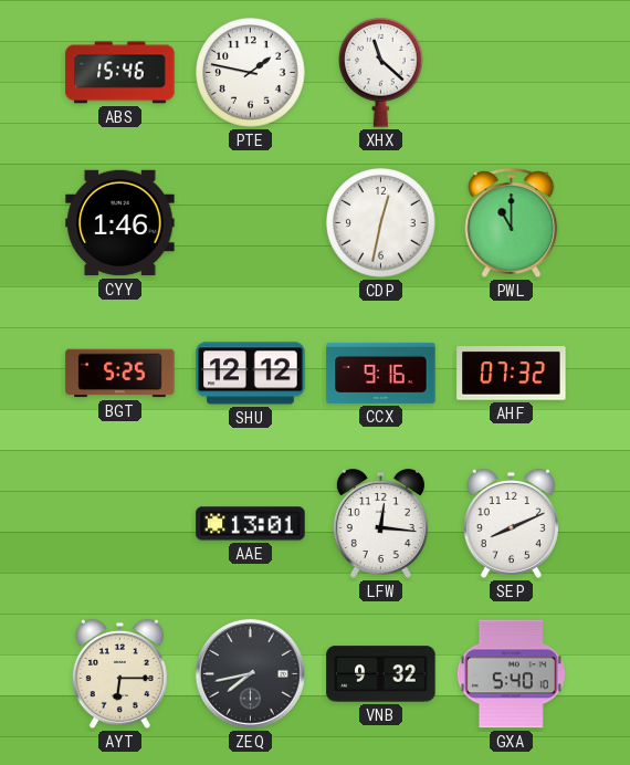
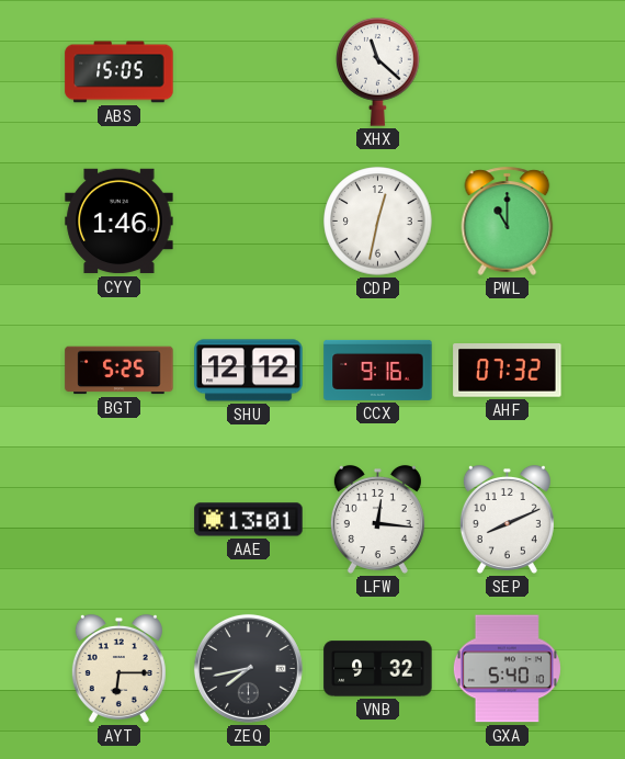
ABS: 15:46 -> 15:05 (120, 72)
PTE: 1:47 -> none (251, 73)
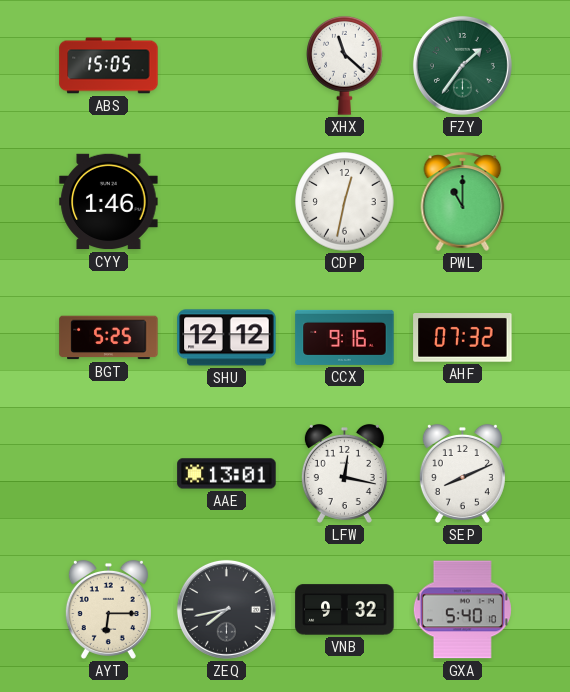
FZY: none -> 1:36 (462, 65)
LFW: 12:16 -> 12:17 (344, 473)
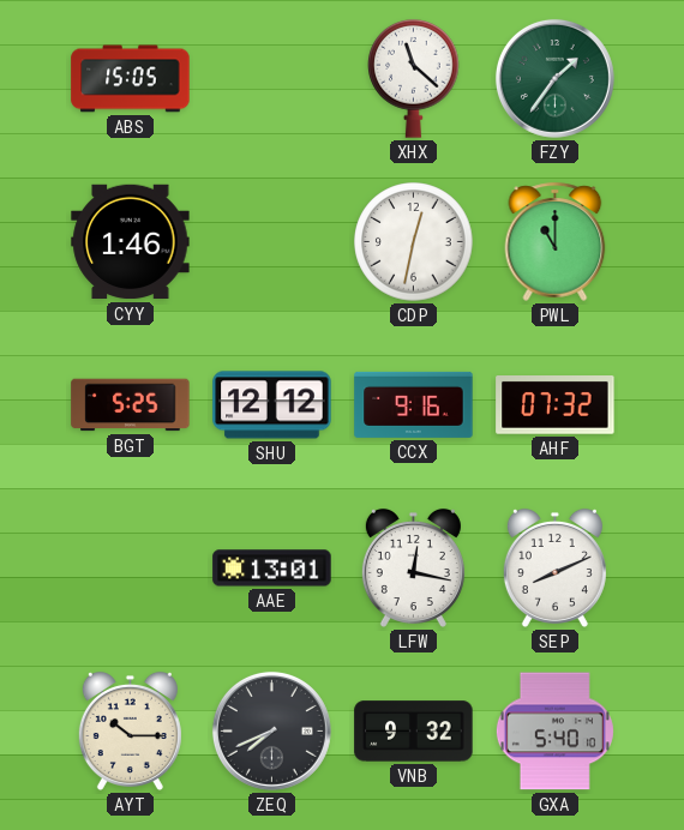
AYT: 6:15 -> 10:15 (130, 730)
ZEQ: 7:43 -> 7:41 (271, 730)
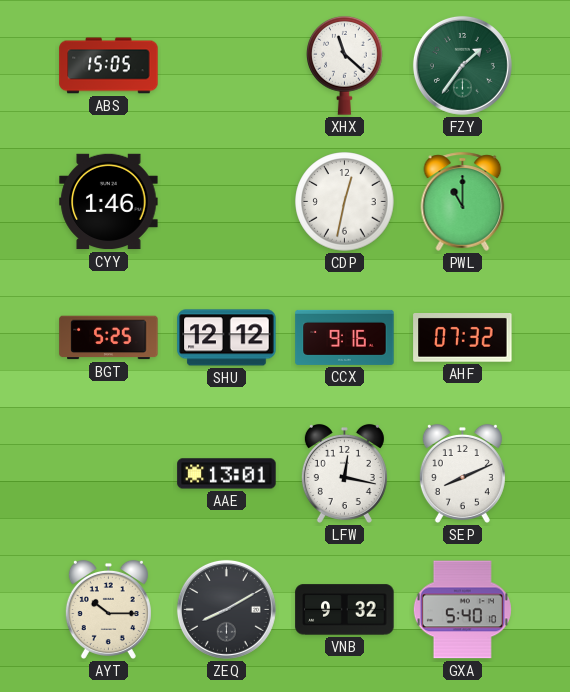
ZEQ: 7:41 -> 8:10 (226, 609)
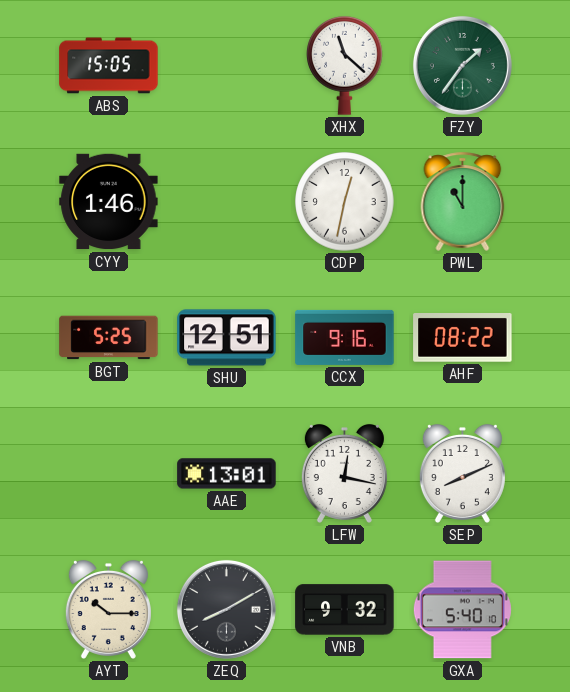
SHU: 12:12 -> 12:51 (227, 338)
AHF: 07:32 -> 08:22 (463, 338)
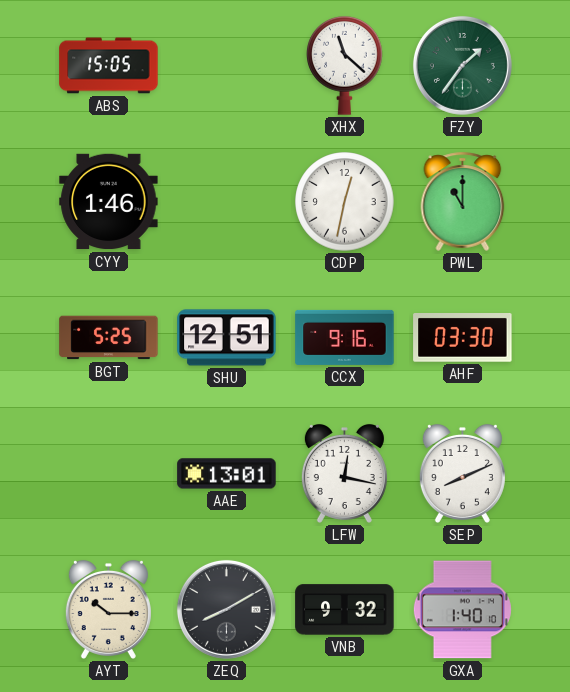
AHF: 08:22 -> 03:30 (463, 338)
GXA: 5:40 -> 1:40 (462, 610)
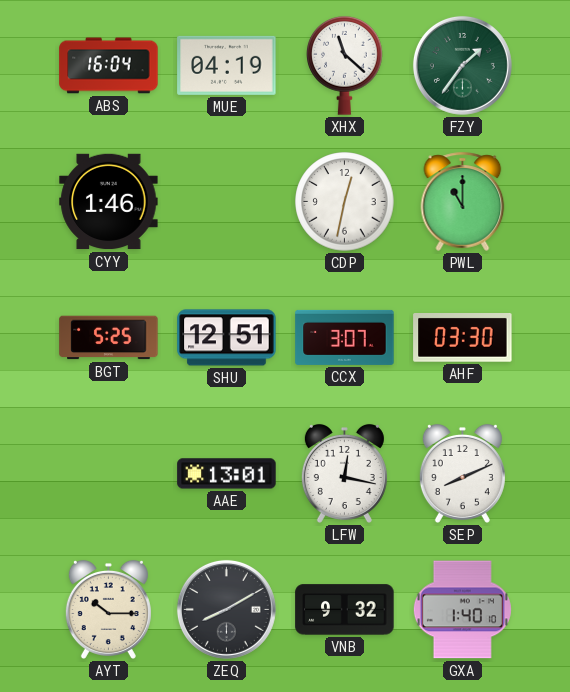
ABS: 15:05 -> 16:04 (109, 66)
MUE: none -> 04:19 (227, 65)
CCX: 9:16 -> 3:07 (345, 337)
